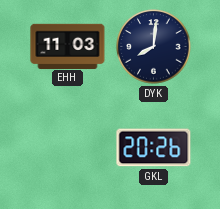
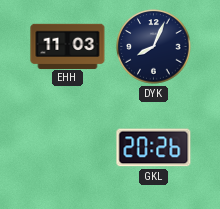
DYK: 8:01 -> 8:04 (154, 47)
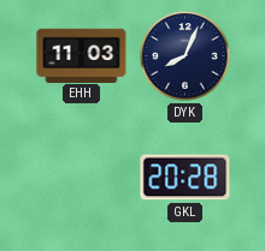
GKL: 20:26 -> 20:28 (185, 178)
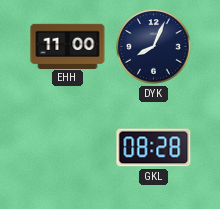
EHH: 11:03 -> 11:00 (68, 46)
GKL: 20:28 -> 08:28 (154, 148)
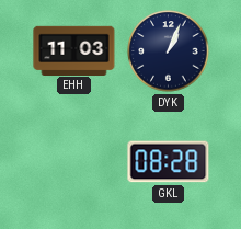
EHH: 11:00 -> 11:03 (74, 50)
DYK: 8:04 -> 1:04 (169, 51)
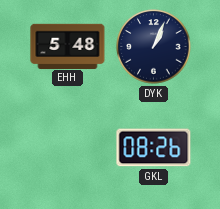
EHH: 11:03 -> 5:48 (68, 46)
GKL: 08:28 -> 08:26 (154, 148)
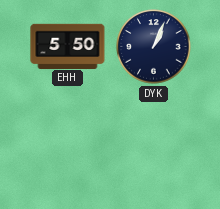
EHH: 5:48 -> 5:50 (68, 46)
GKL: 08:26 -> none (154, 148)
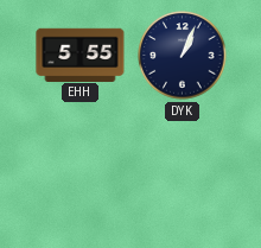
EHH: 5:50 -> 5:55 (81, 55)
